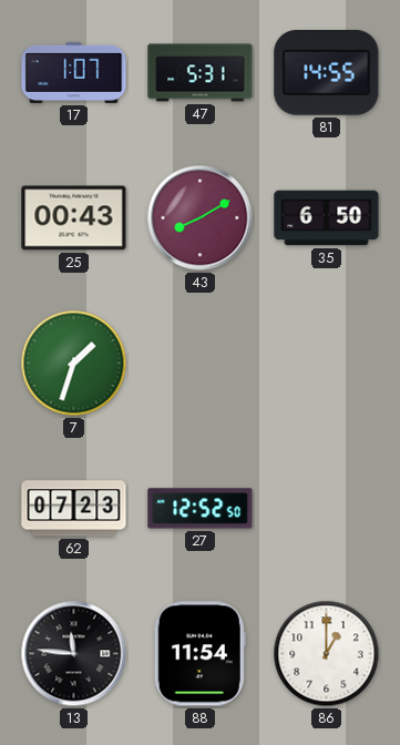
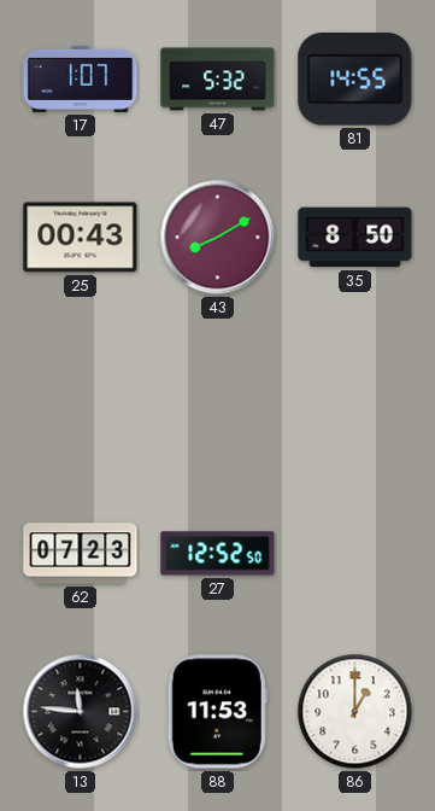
47: 5:31 -> 5:32 (218, 80)
35: 6:50 -> 8:50 (355, 238)
7: 1:33 -> none (74, 364)
88: 11:54 -> 11:53 (217, 712)
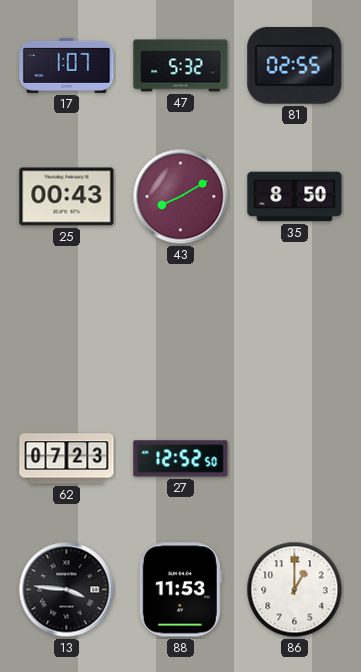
81: 14:55 -> 02:55 (295, 66)
13: 11:46 -> 3:46 (67, 590)
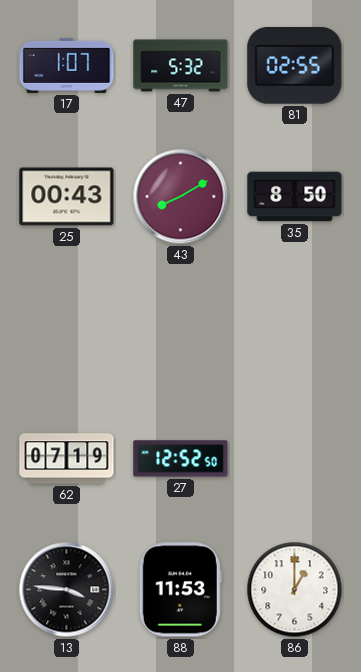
62: 07:23 -> 07:19 (67, 459)
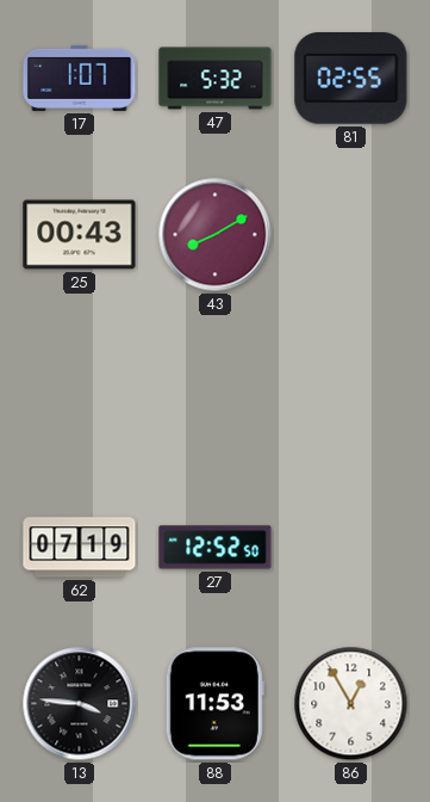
35: 8:50 -> none (295, 197)
86: 1:00 -> 12:55 (351, 704)
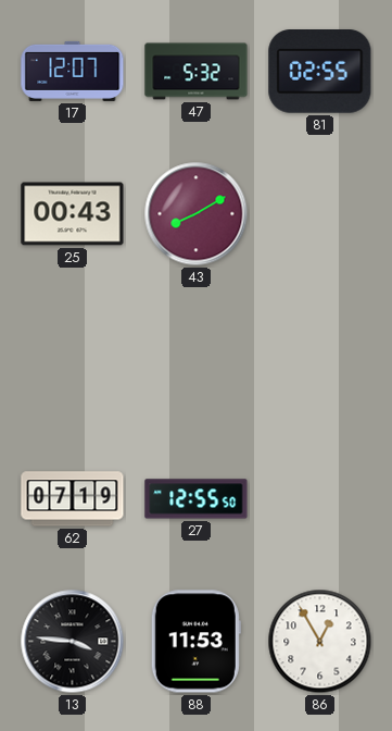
17: 1:07 -> 12:07 (73, 71)
27: 12:52 -> 12:55 (197, 499)
